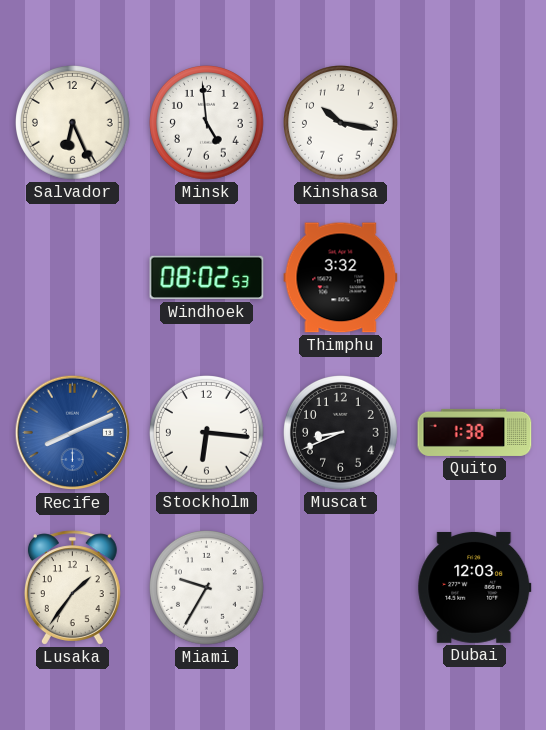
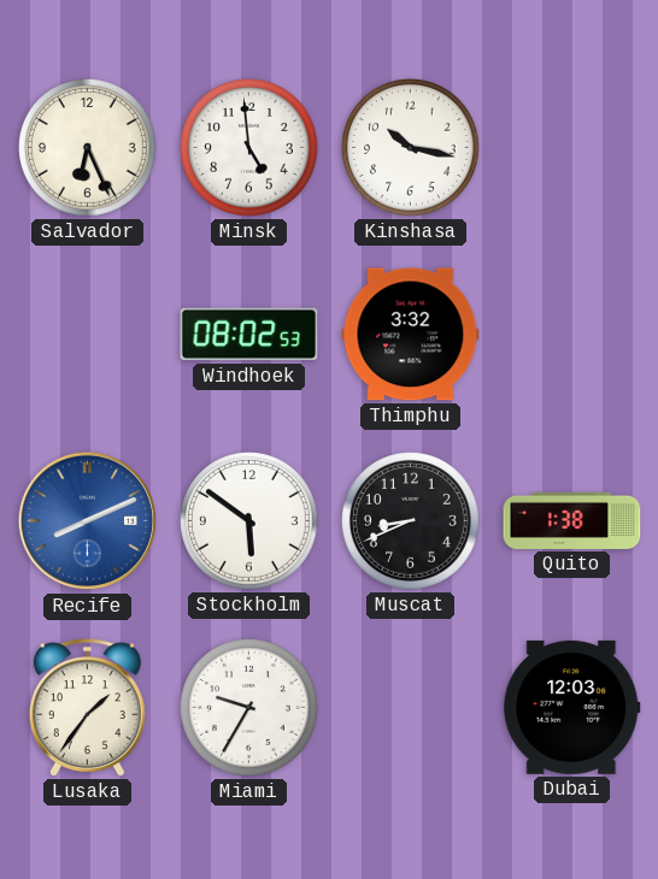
Stockholm: 6:16 -> 5:51 (249, 521)
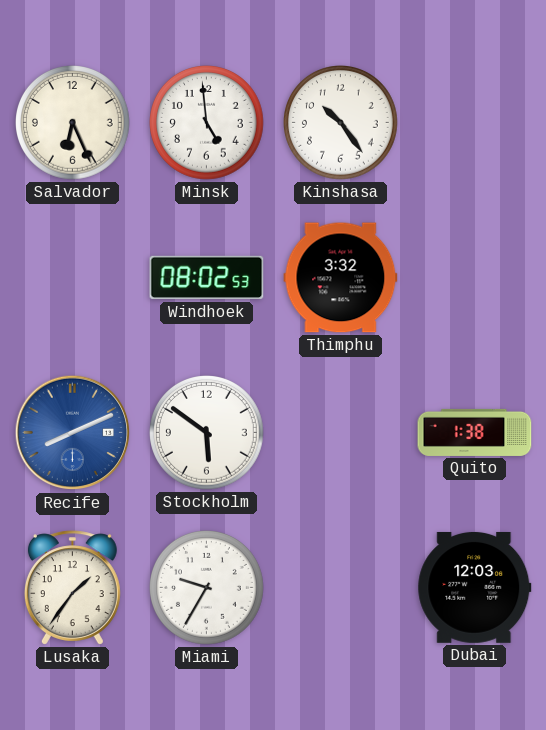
Kinshasa: 10:17 -> 10:24 (341, 123)
Muscat: 8:41 -> none (411, 521)
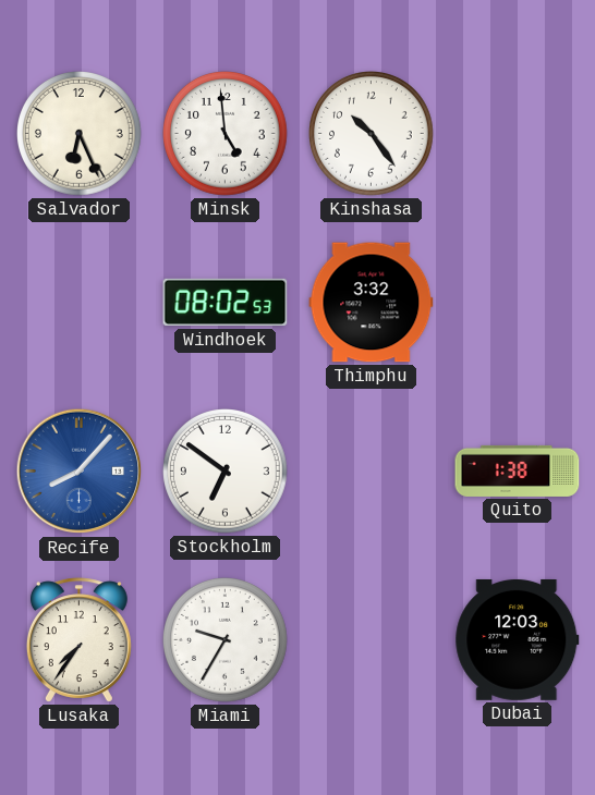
Recife: 8:11 -> 8:07 (80, 472)
Stockholm: 5:51 -> 6:51 (226, 472)
Lusaka: 1:36 -> 7:36 (78, 640)
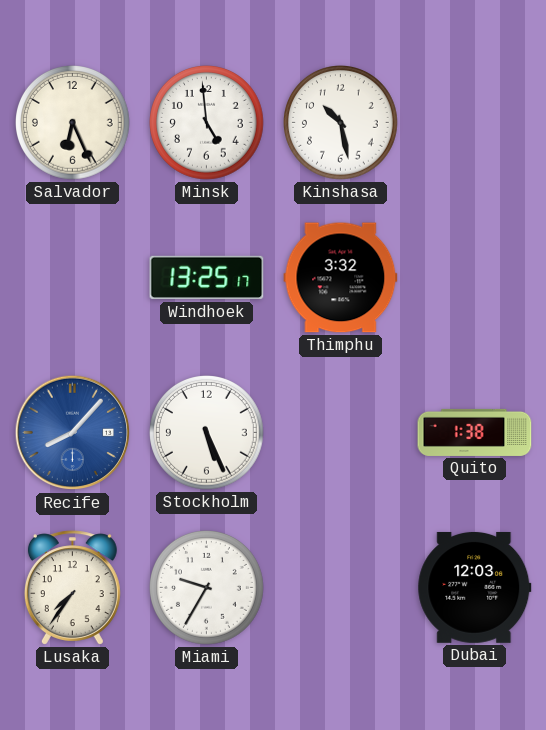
Kinshasa: 10:24 -> 10:28 (341, 123)
Windhoek: 08:02 -> 13:25 (207, 278)
Stockholm: 6:51 -> 5:26 (207, 433)
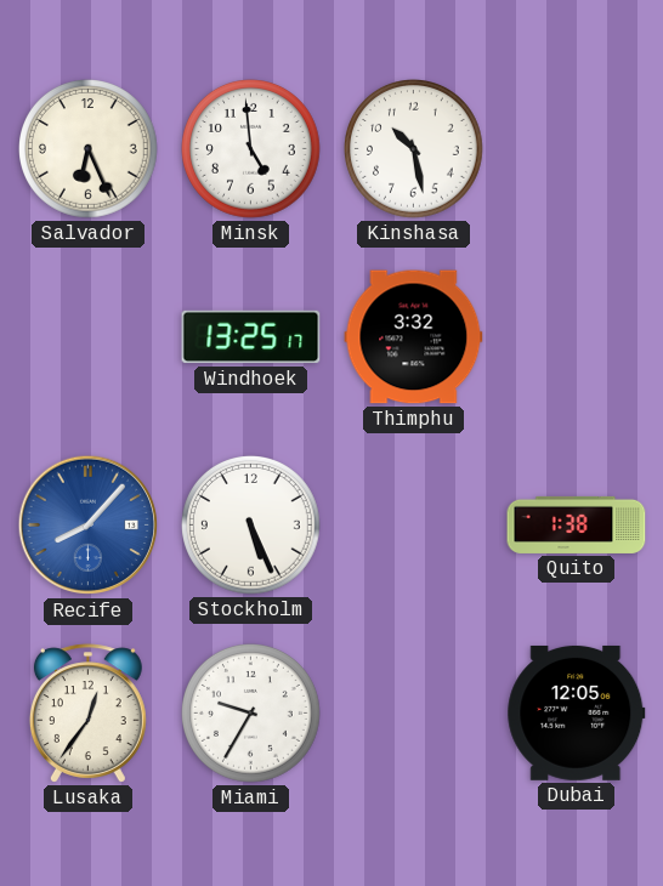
Lusaka: 7:36 -> 12:36 (87, 714)
Dubai: 12:03 -> 12:05 (577, 712)
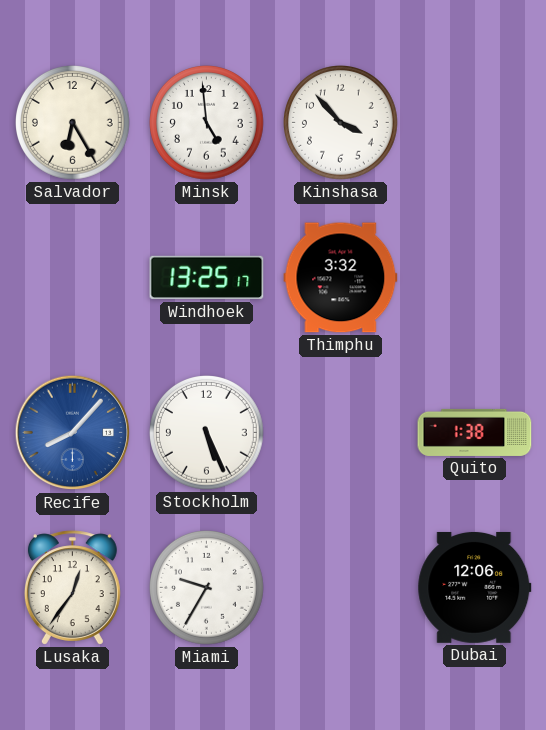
Salvador: 6:26 -> 6:25 (73, 123)
Kinshasa: 10:28 -> 3:53 (341, 123)
Dubai: 12:05 -> 12:06 (475, 587)
